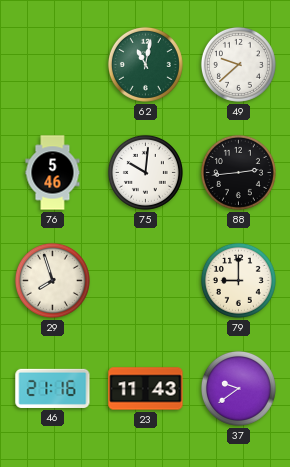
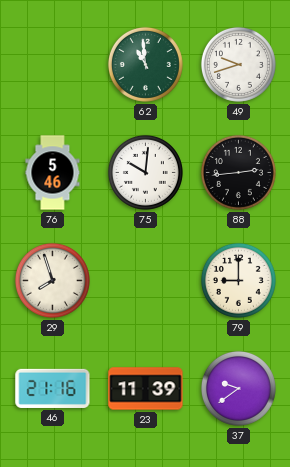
62: 11:02 -> 10:59 (145, 64)
49: 9:38 -> 9:42 (238, 64)
23: 11:43 -> 11:39 (146, 389)
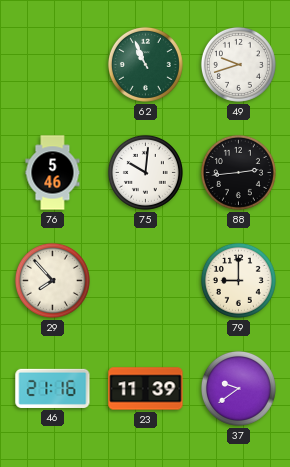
62: 10:59 -> 10:56 (145, 64)
29: 7:57 -> 7:53 (52, 280)
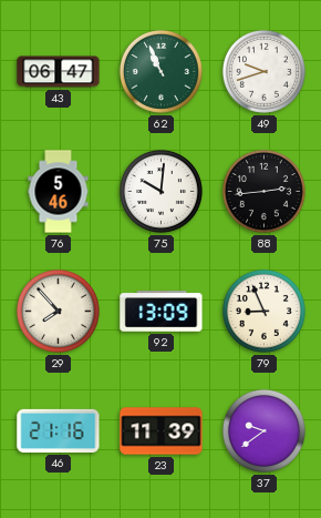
43: none -> 06:47 (59, 72)
92: none -> 13:09 (162, 312)
79: 9:00 -> 8:56 (263, 311)
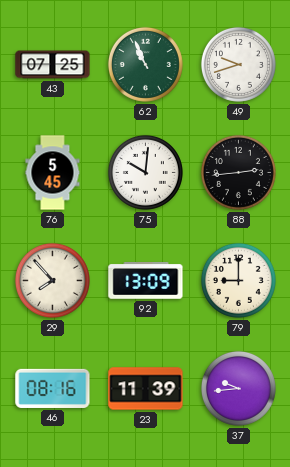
43: 06:47 -> 07:25 (53, 65)
76: 5:46 -> 5:45 (53, 173)
79: 8:56 -> 9:00 (238, 280)
46: 21:16 -> 08:16 (53, 388)
37: 9:39 -> 9:44 (238, 388)
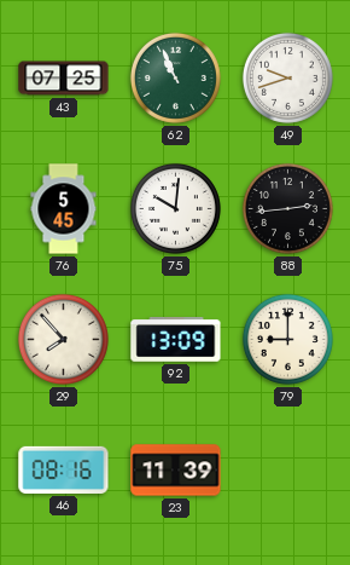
37: 9:44 -> none (238, 388)
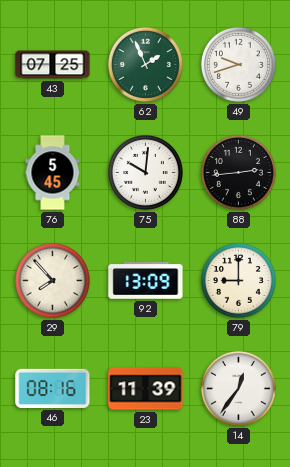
62: 10:56 -> 1:56 (145, 64)
14: none -> 12:36 (238, 388)
